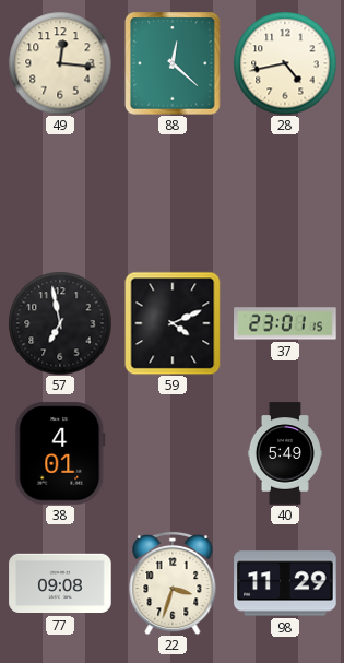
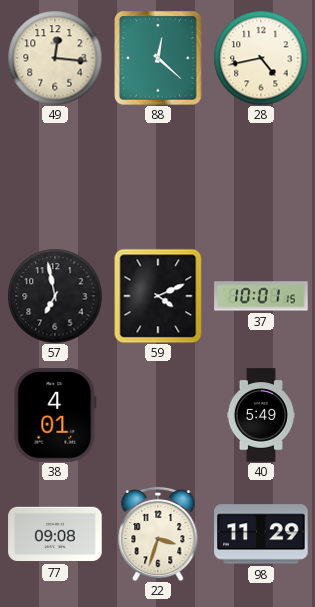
37: 23:01 -> 10:01 (261, 296)
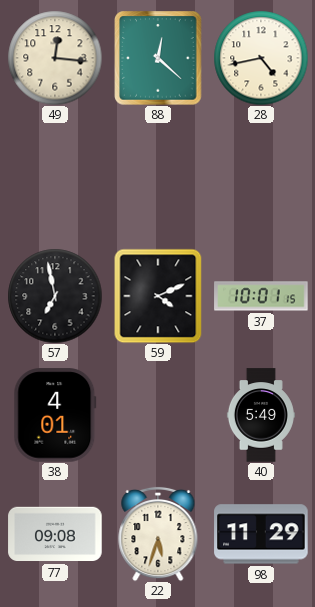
22: 3:33 -> 5:33 (158, 534)
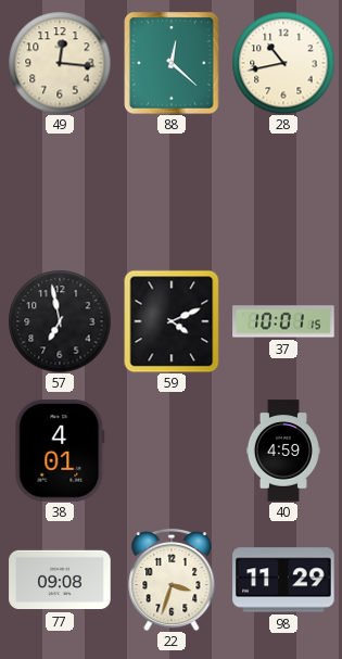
28: 4:43 -> 10:43 (283, 63)
40: 5:49 -> 4:59 (283, 451)
22: 5:33 -> 3:33 (172, 580)
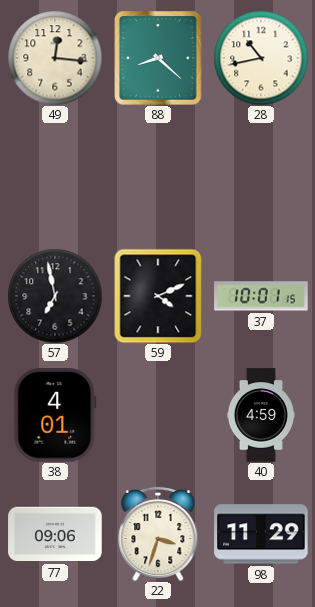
88: 12:22 -> 8:22 (158, 58)
77: 09:08 -> 09:06 (55, 534)
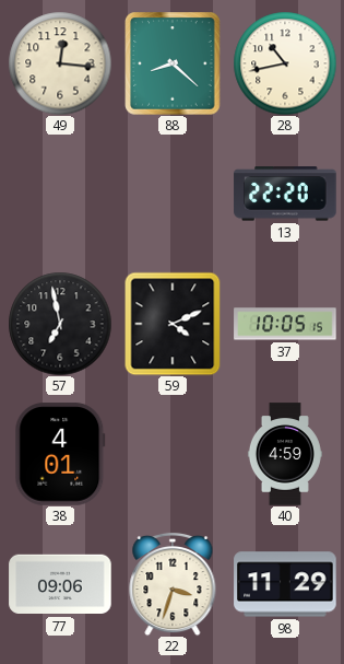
13: none -> 22:20 (285, 194)
37: 10:01 -> 10:05 (285, 324)
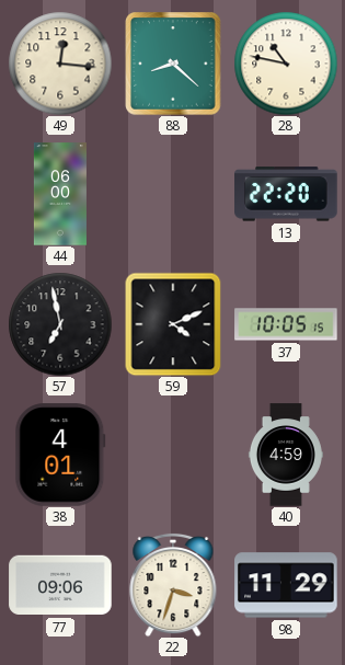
28: 10:43 -> 10:47 (286, 64)
44: none -> 06:00 (60, 194)
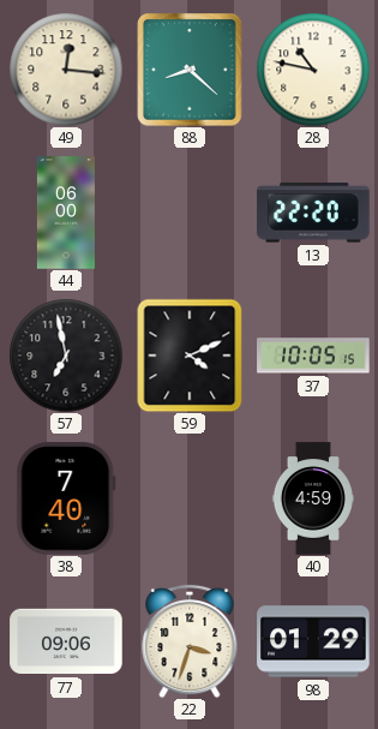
38: 4:01 -> 7:40 (66, 498)
98: 11:29 -> 01:29 (313, 641)
